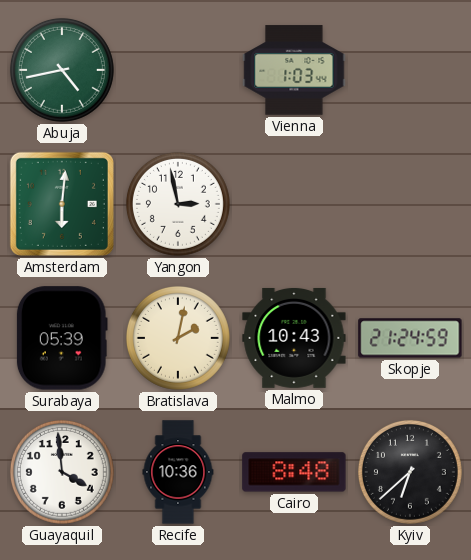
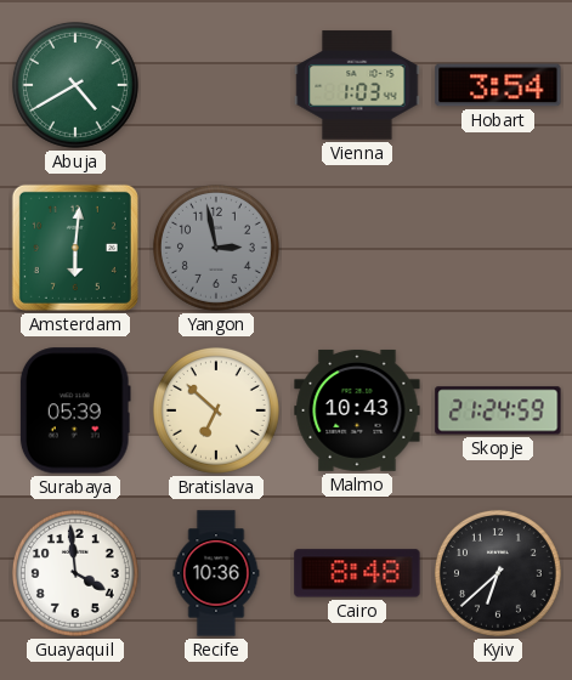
Abuja: 4:43 -> 4:40 (75, 85)
Hobart: none -> 3:54 (498, 85)
Yangon dial: white -> grey (216, 248)
Bratislava: 2:02 -> 6:52 (216, 410)
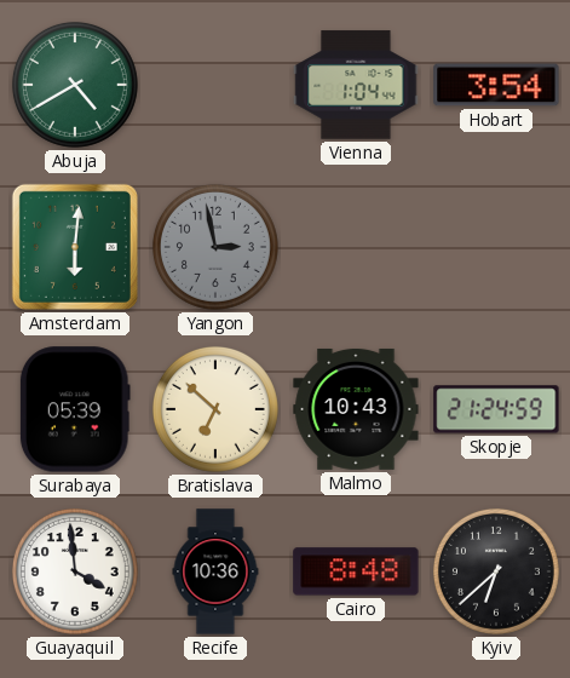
Vienna: 1:03 -> 1:04 (356, 85)
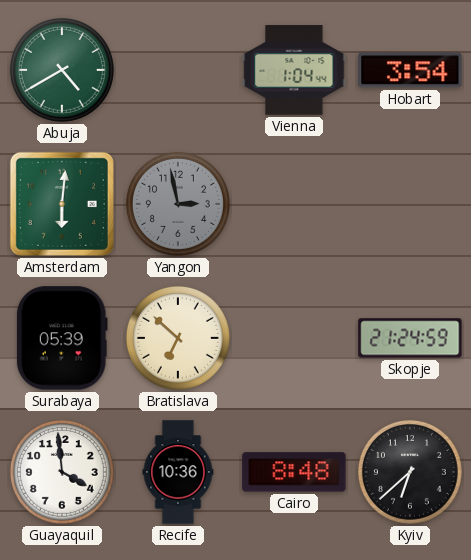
Malmo: 10:43 -> none (356, 409)
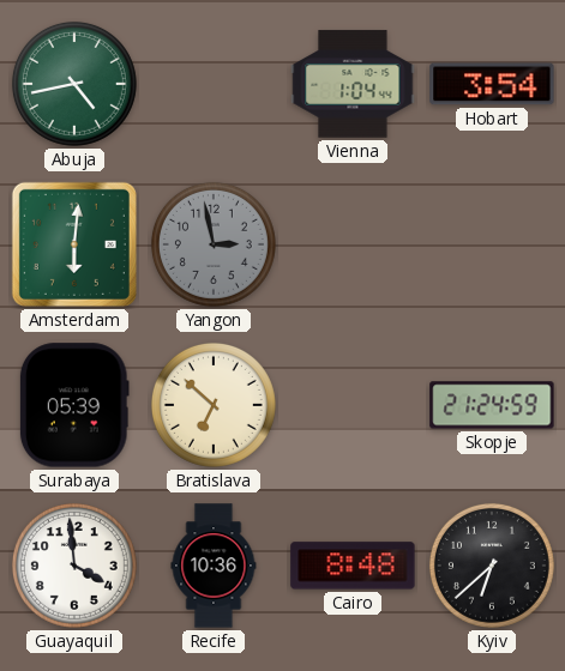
Abuja: 4:40 -> 4:43 (74, 84)
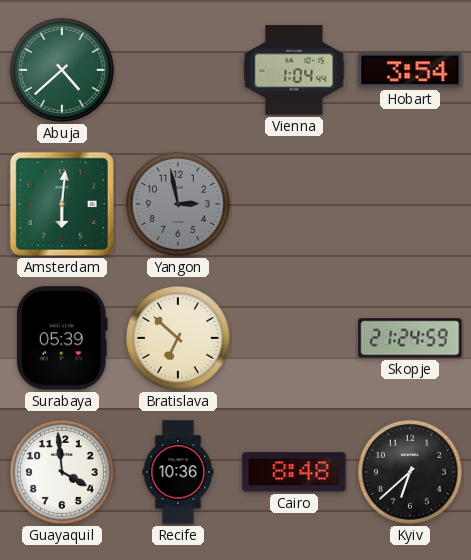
Abuja: 4:43 -> 4:38 (62, 70)
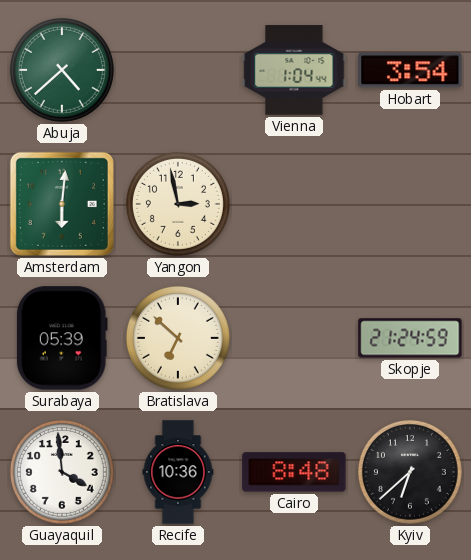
Yangon dial: grey -> cream (178, 204)
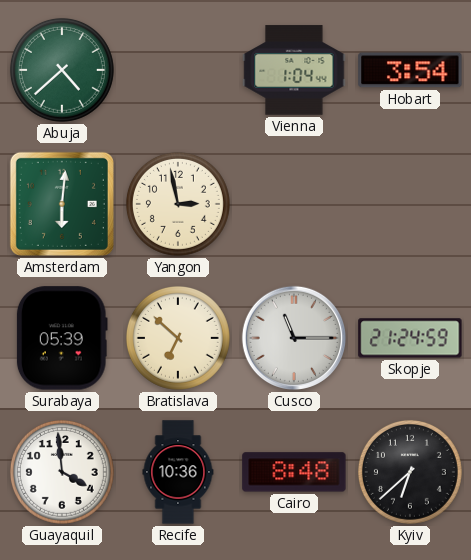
Cusco: none -> 11:15 (294, 338)
